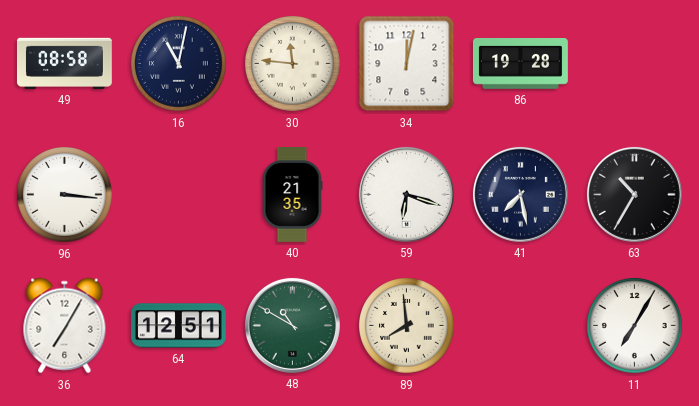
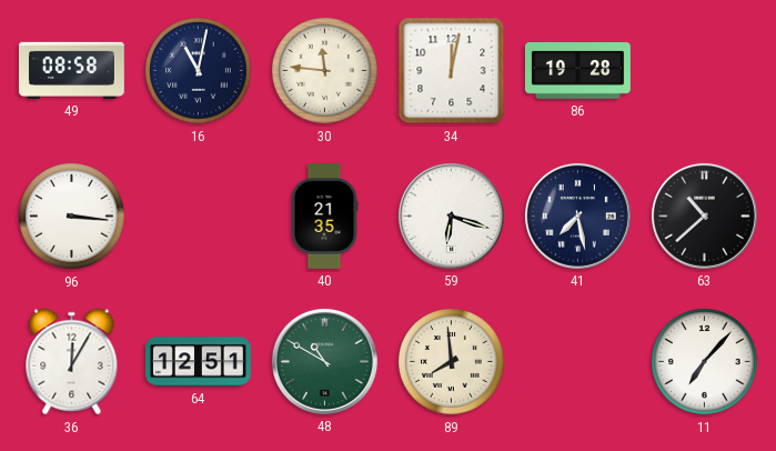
63: 10:35 -> 10:38 (704, 216)
36: 7:05 -> 12:05 (72, 362)
11: 7:05 -> 7:07 (705, 362)
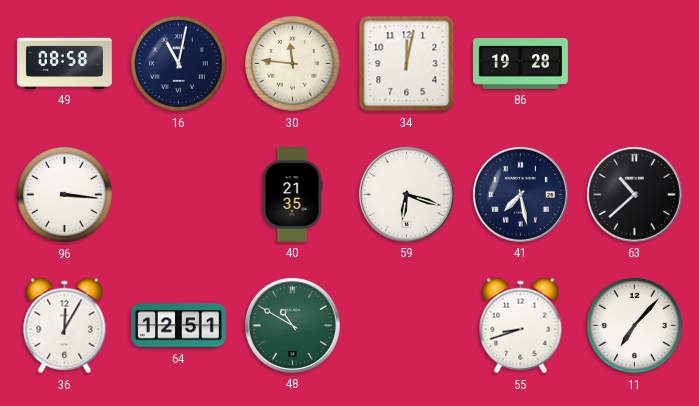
89: 7:59 -> none (452, 362)
55: none -> 8:42 (521, 326)
